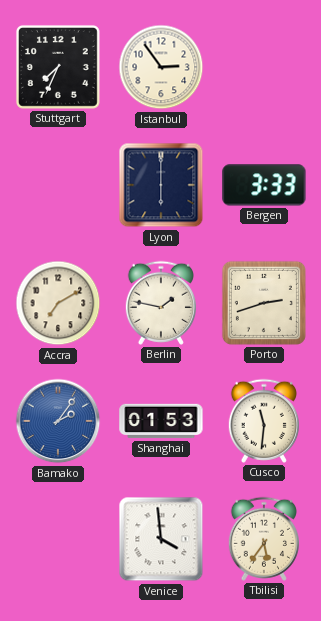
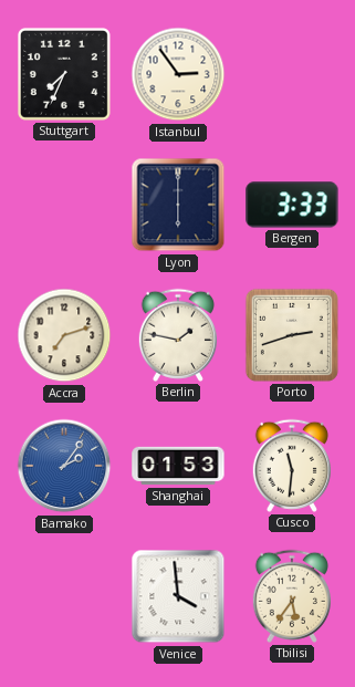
Accra: 7:10 -> 7:12 (64, 335)
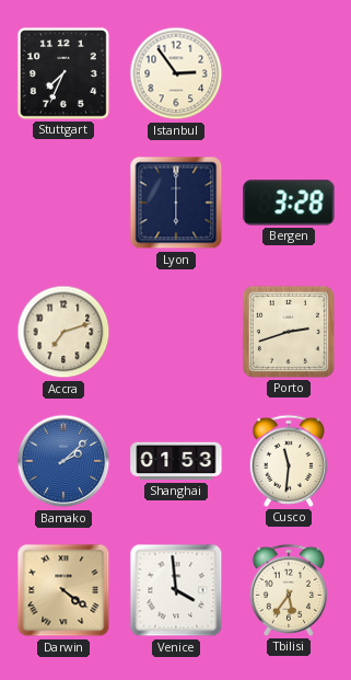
Bergen: 3:33 -> 3:28 (289, 203)
Berlin: 1:47 -> none (178, 335)
Bamako: 2:06 -> 2:08 (63, 461)
Darwin: none -> 4:21 (63, 590)
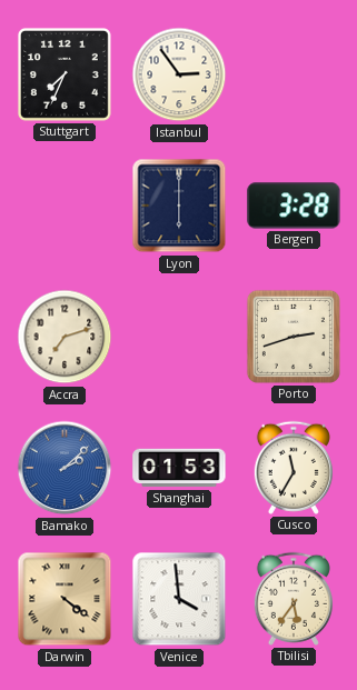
Cusco: 11:31 -> 11:35 (294, 468)
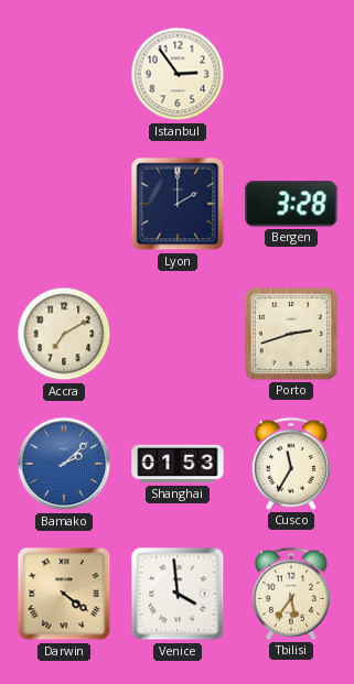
Stuttgart: 7:34 -> none (65, 74)
Lyon: 6:00 -> 2:00 (178, 204)
Accra: 7:12 -> 7:10 (64, 334)
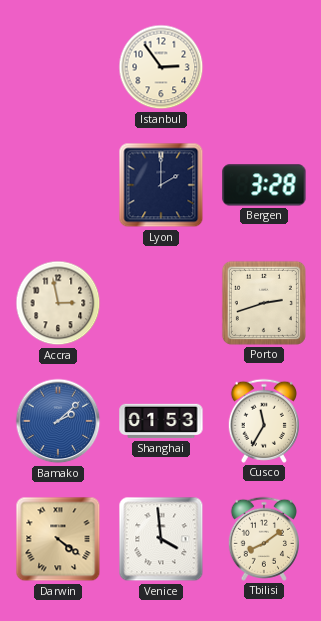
Accra: 7:10 -> 2:58 (58, 303)
Tbilisi: 5:36 -> 8:09 (264, 539)
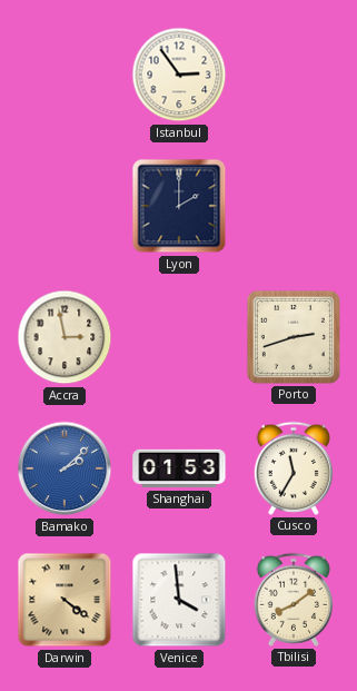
Bergen: 3:28 -> none (264, 185)
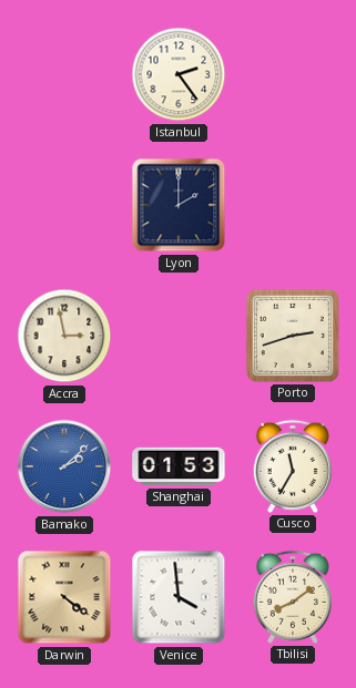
Istanbul: 2:54 -> 2:24 (179, 74)
